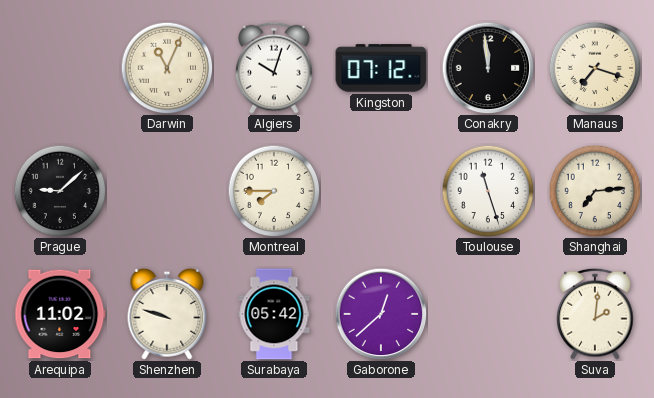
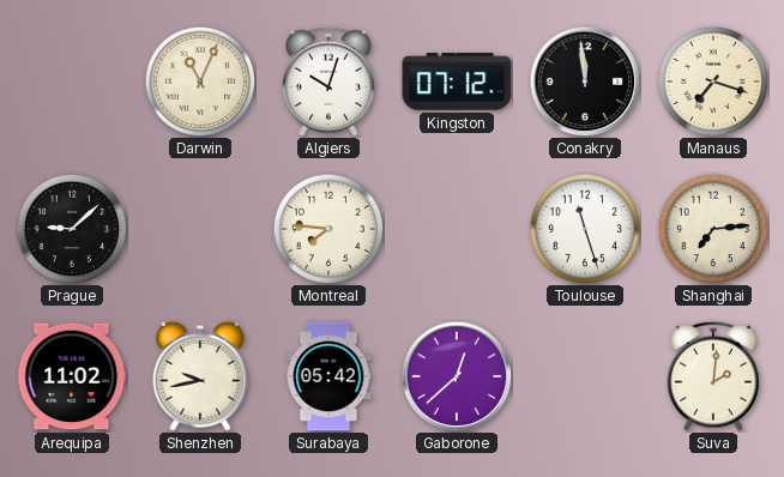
Montreal: 7:45 -> 7:46 (328, 229)
Shenzhen: 9:48 -> 9:43 (200, 376)
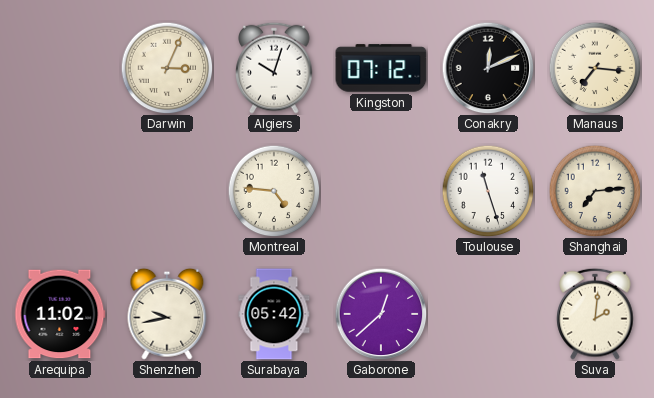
Darwin: 11:04 -> 3:04 (167, 68)
Conakry: 11:59 -> 12:11 (488, 68)
Manaus: 7:18 -> 7:16 (595, 68)
Prague: 9:08 -> none (72, 229)
Montreal: 7:46 -> 4:46 (274, 191)
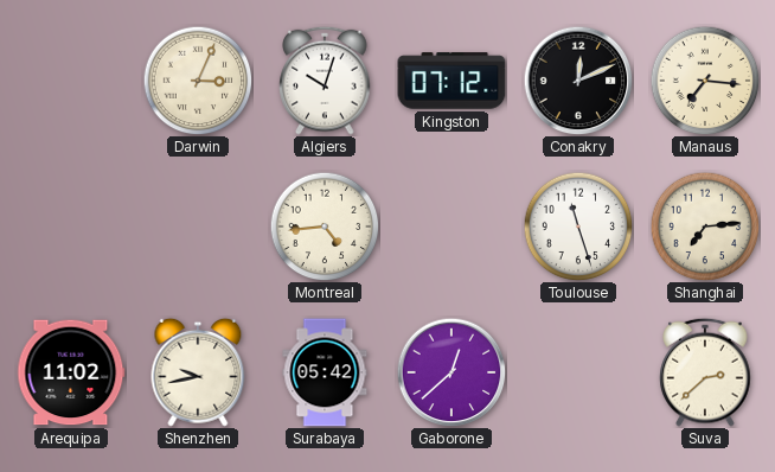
Montreal: 4:46 -> 4:44 (325, 227)
Suva: 2:01 -> 2:38 (705, 372)
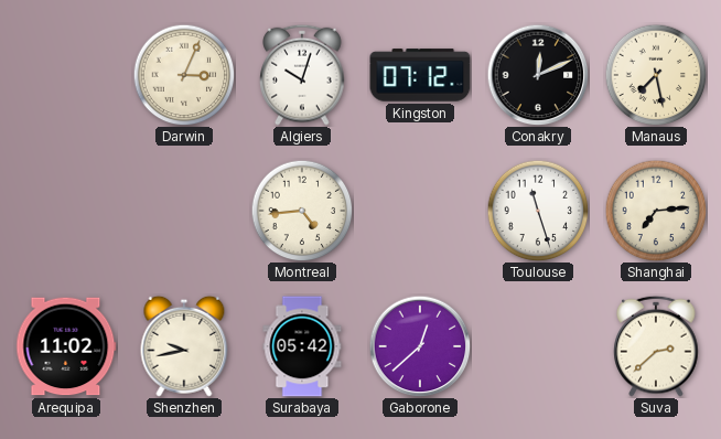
Manaus: 7:16 -> 7:28 (656, 75)
